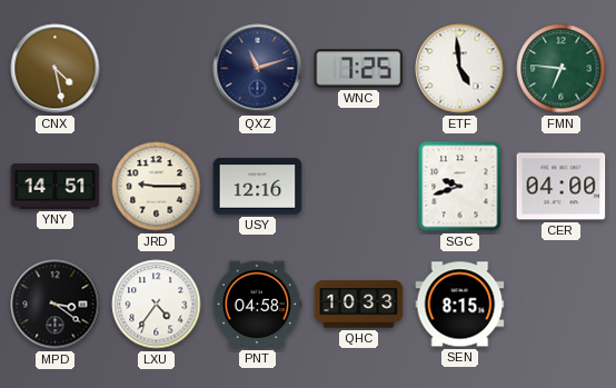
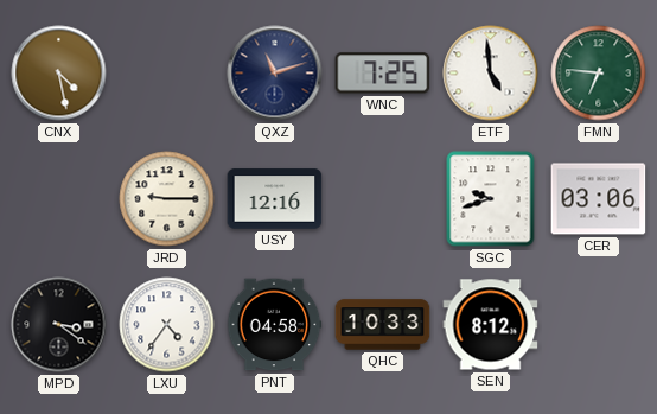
YNY: 14:51 -> none (56, 187)
CER: 04:00 -> 03:06 (599, 199)
SEN: 8:15 -> 8:12 (491, 325)
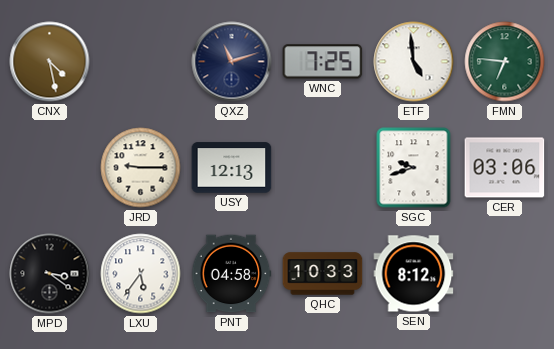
USY: 12:16 -> 12:13 (232, 168)
LXU: 4:36 -> 5:36 (141, 274)
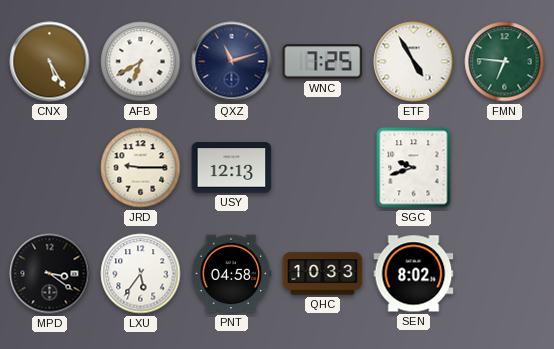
CNX: 4:28 -> 5:25 (50, 62)
AFB: none -> 6:40 (141, 62)
ETF: 4:59 -> 4:55 (414, 62)
CER: 03:06 -> none (505, 168)
SEN: 8:12 -> 8:02 (414, 274)
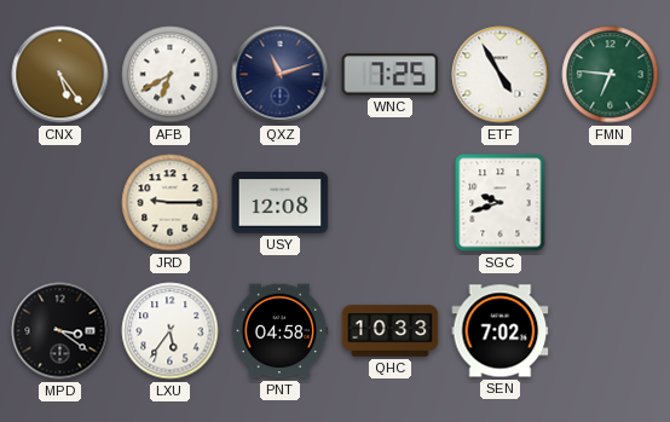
CNX: 5:25 -> 5:24 (60, 75)
USY: 12:13 -> 12:08 (281, 203)
SEN: 8:02 -> 7:02 (501, 331)
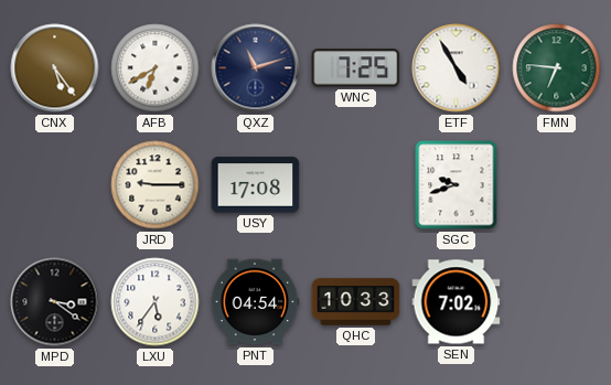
USY: 12:08 -> 17:08 (256, 185)
PNT: 04:58 -> 04:54 (255, 302)
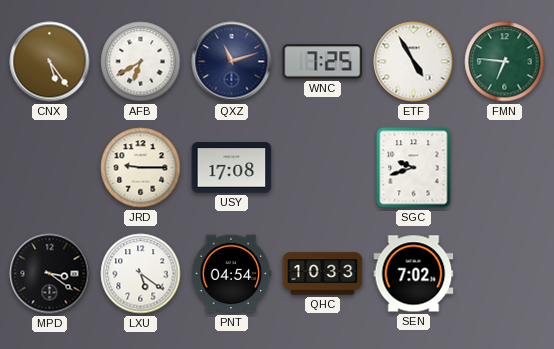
LXU: 5:36 -> 5:21 (141, 274)
